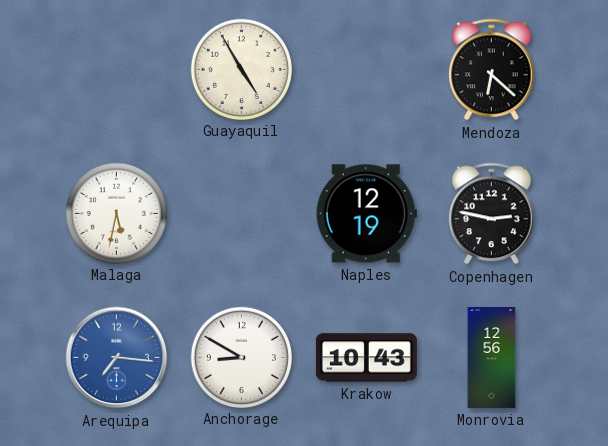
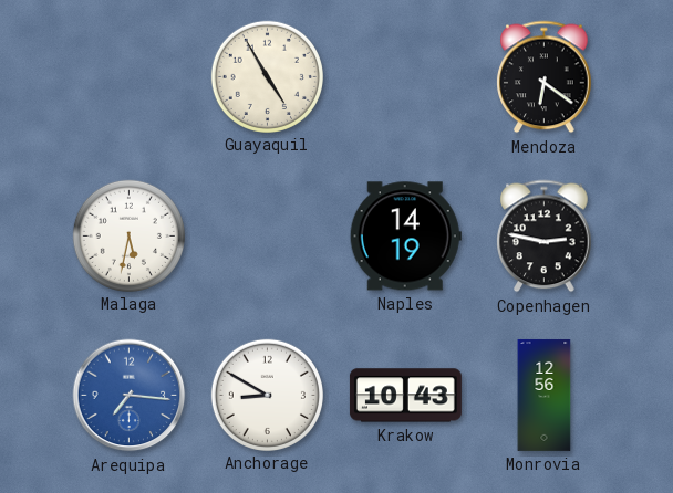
Mendoza: 6:22 -> 6:21 (545, 77)
Naples: 12:19 -> 14:19 (405, 237)
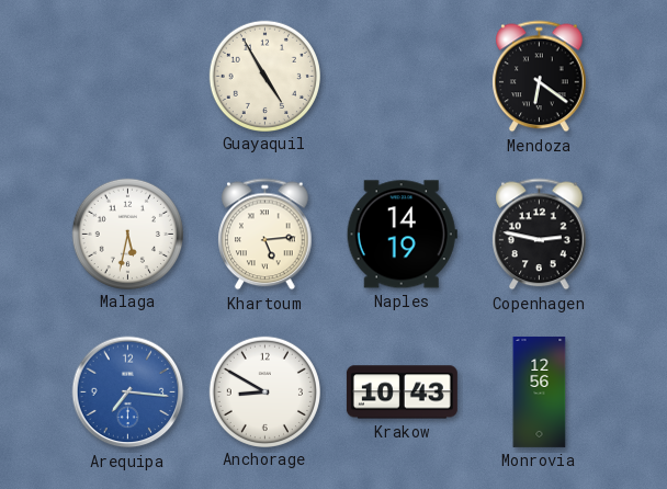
Khartoum: none -> 5:14 (265, 235)
